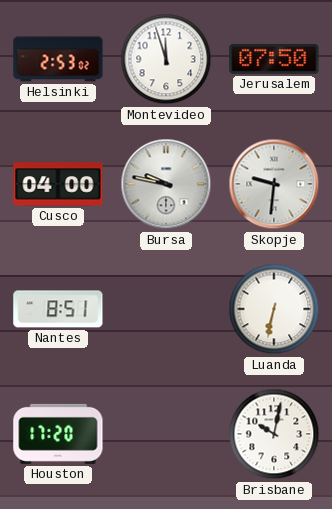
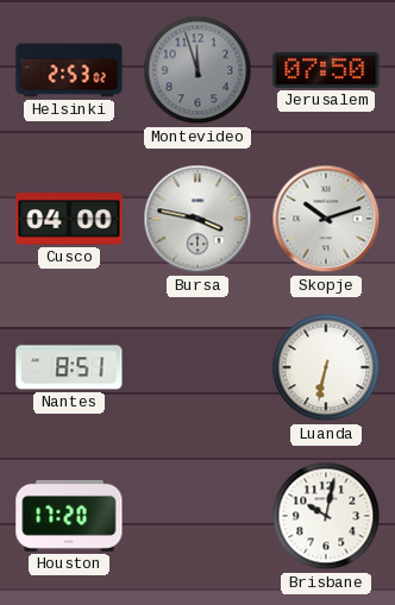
Montevideo dial: white -> grey (197, 70)
Bursa: 9:47 -> 3:47 (197, 219)
Skopje: 9:31 -> 10:12 (326, 219)
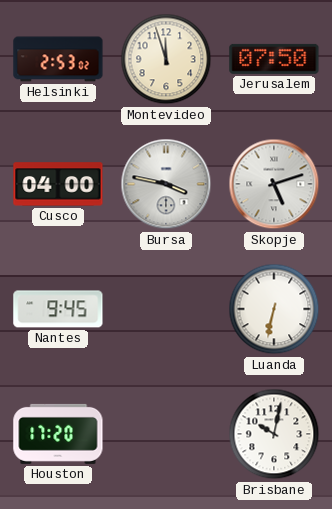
Montevideo dial: grey -> cream (166, 59)
Skopje: 10:12 -> 5:12 (274, 184)
Nantes: 8:51 -> 9:45 (58, 309)
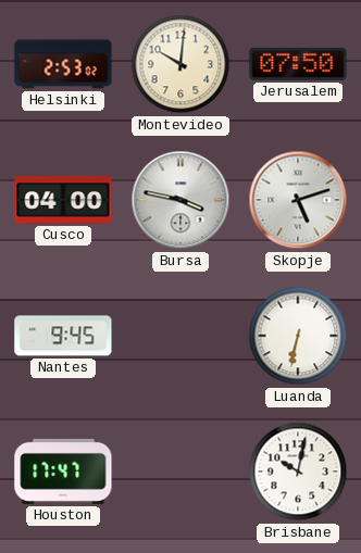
Montevideo: 11:57 -> 10:01 (180, 64)
Houston: 17:20 -> 17:47 (63, 472)
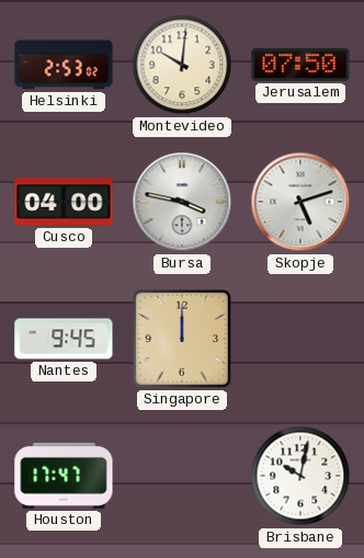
Singapore: none -> 12:00 (182, 339)
Luanda: 6:32 -> none (298, 336)
